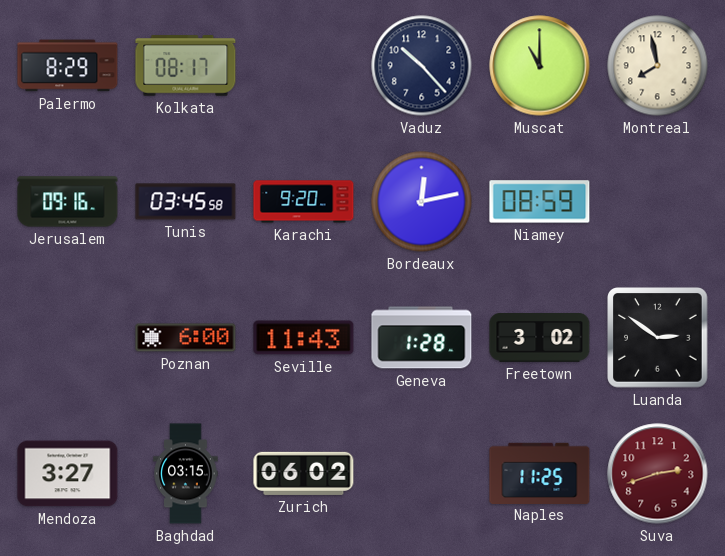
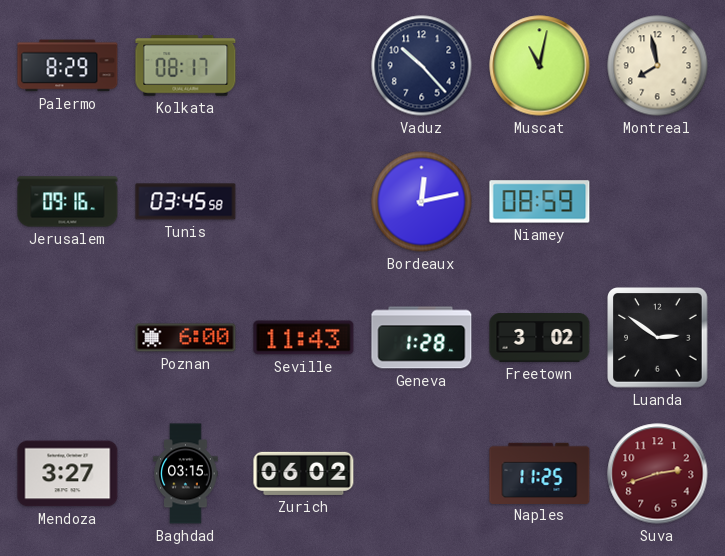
Muscat: 11:00 -> 11:02 (540, 66)
Karachi: 9:20 -> none (304, 202)
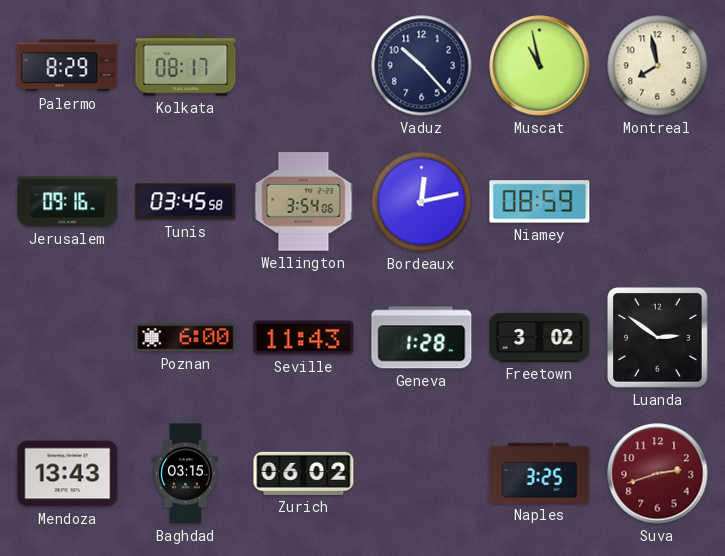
Muscat: 11:02 -> 10:58 (540, 66)
Wellington: none -> 3:54 (304, 202)
Mendoza: 3:27 -> 13:43 (68, 474)
Naples: 11:25 -> 3:25 (540, 473)
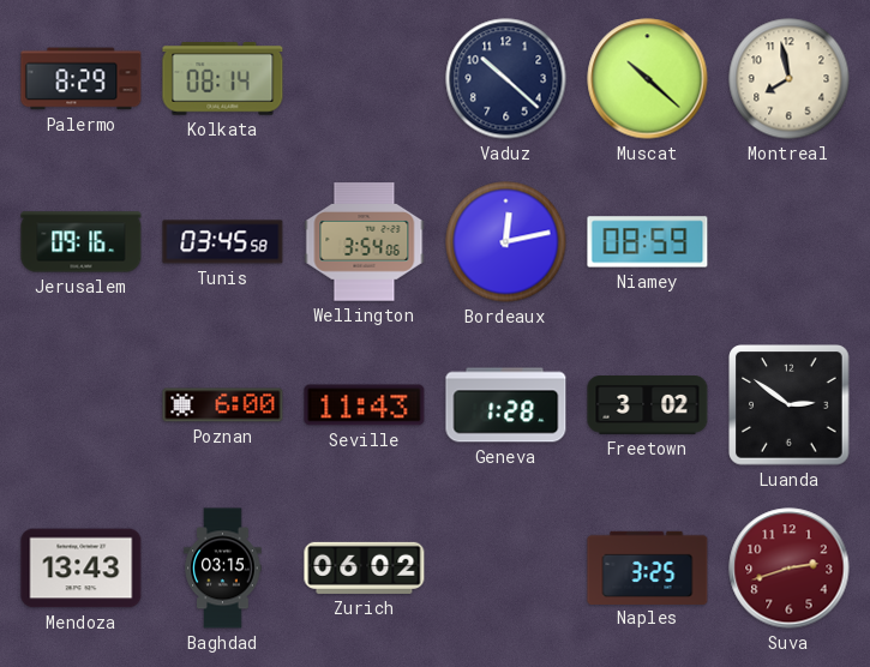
Kolkata: 08:17 -> 08:14 (223, 79)
Vaduz: 10:23 -> 10:22 (506, 79)
Muscat: 10:58 -> 10:22 (648, 79)
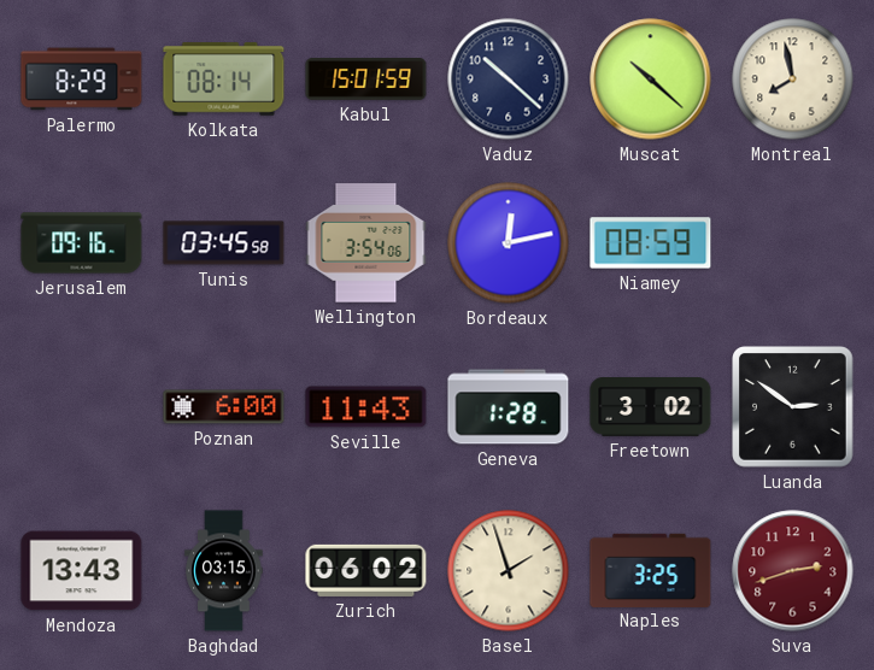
Kabul: none -> 15:01 (366, 80)
Basel: none -> 1:57 (509, 571)
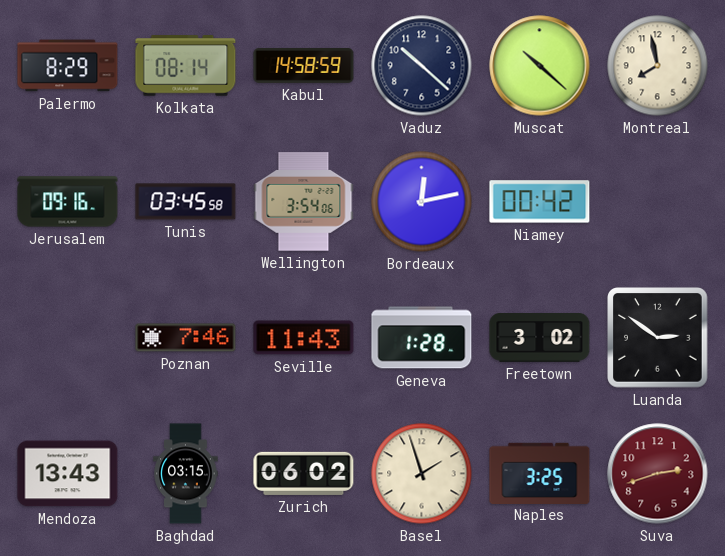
Kabul: 15:01 -> 14:58 (304, 66)
Niamey: 08:59 -> 00:42 (540, 202)
Poznan: 6:00 -> 7:46 (186, 338)
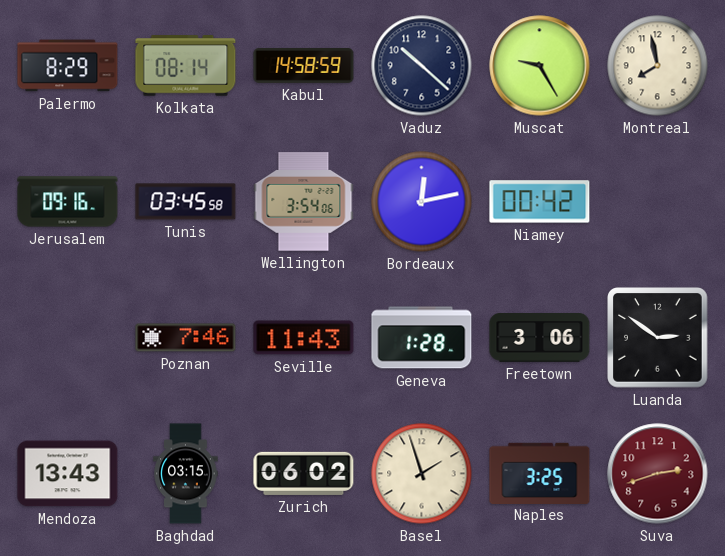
Muscat: 10:22 -> 9:25 (540, 66)
Freetown: 3:02 -> 3:06 (540, 338)
